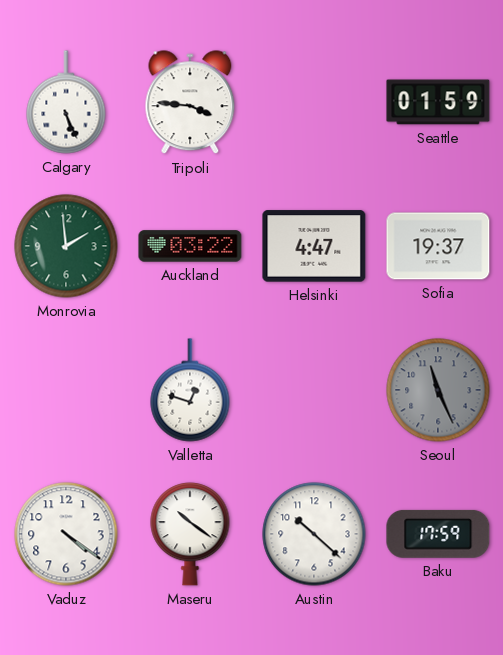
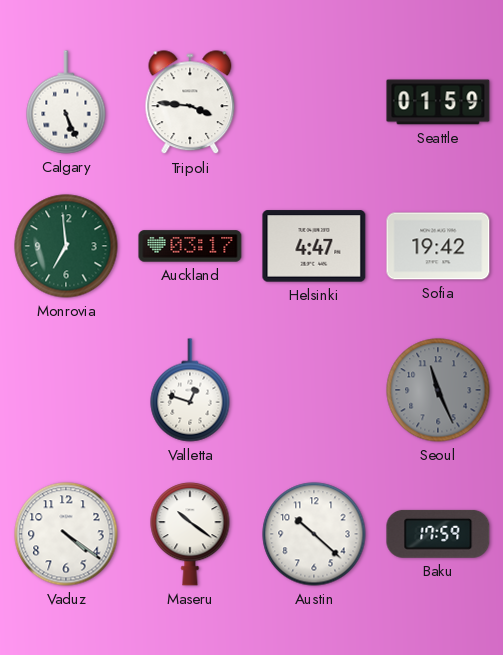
Monrovia: 1:59 -> 6:59 (66, 246)
Auckland: 03:22 -> 03:17 (190, 246)
Sofia: 19:37 -> 19:42 (438, 246)
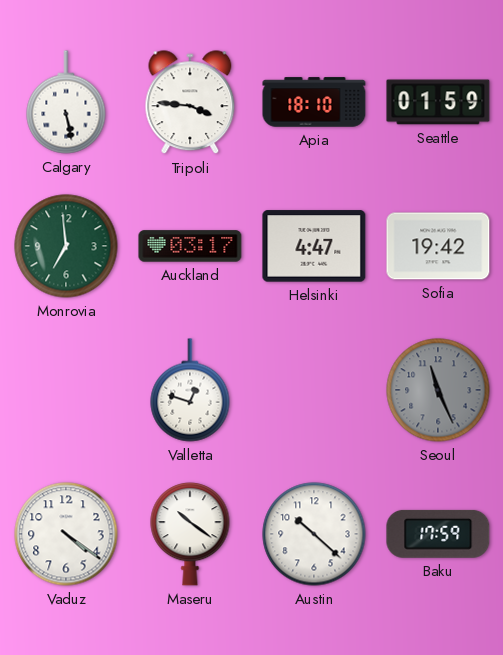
Calgary: 5:26 -> 5:28 (66, 102)
Apia: none -> 18:10 (314, 102)
